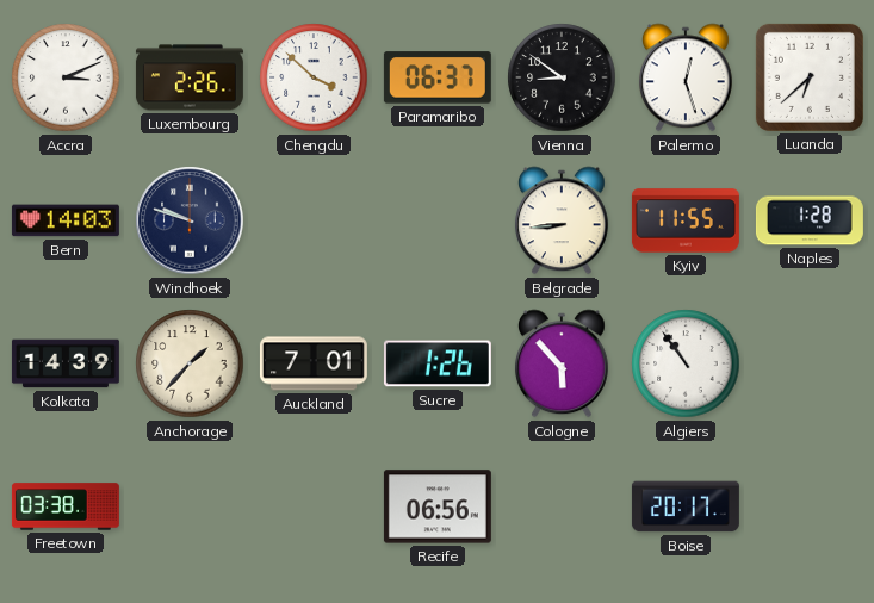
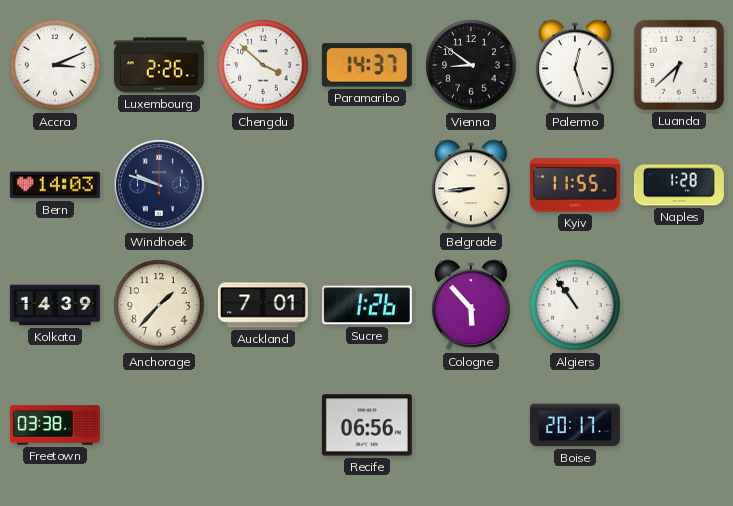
Paramaribo: 06:37 -> 14:37 (367, 65)
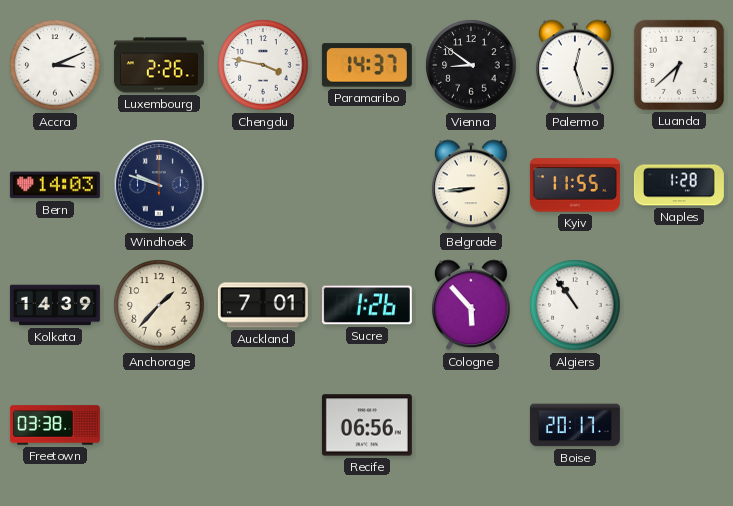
Chengdu: 3:52 -> 3:47 (263, 65)
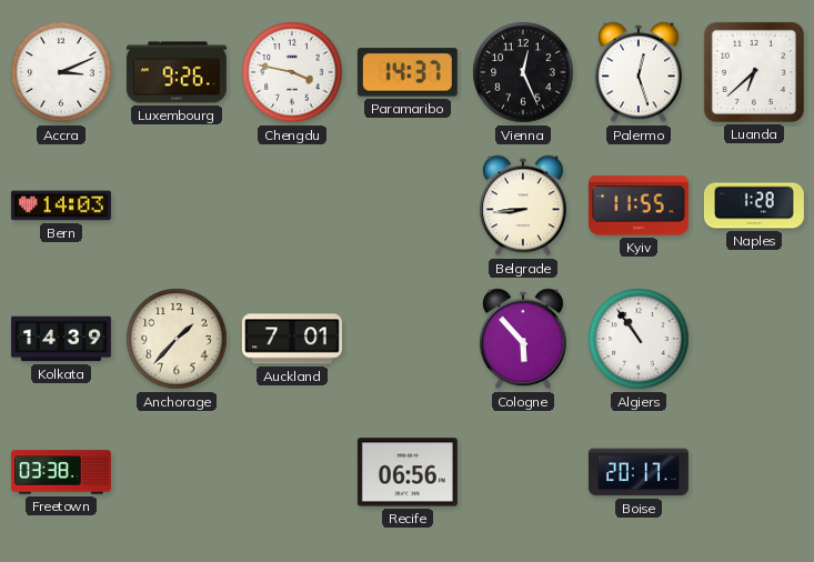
Luxembourg: 2:26 -> 9:26 (177, 72)
Vienna: 8:51 -> 12:26 (523, 72)
Windhoek: 9:48 -> none (159, 185)
Sucre: 1:26 -> none (367, 305)
